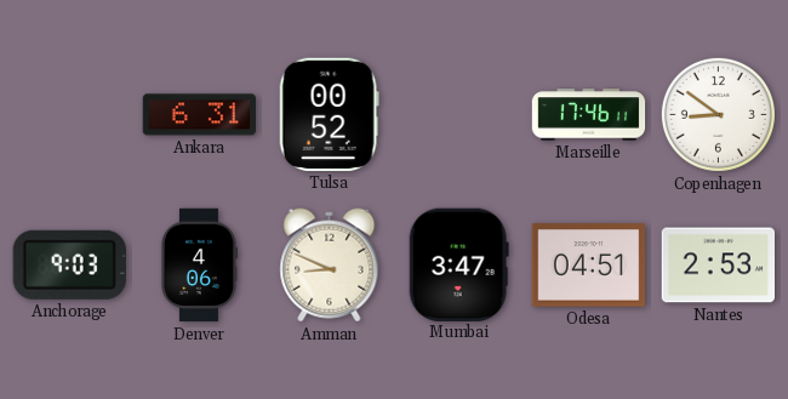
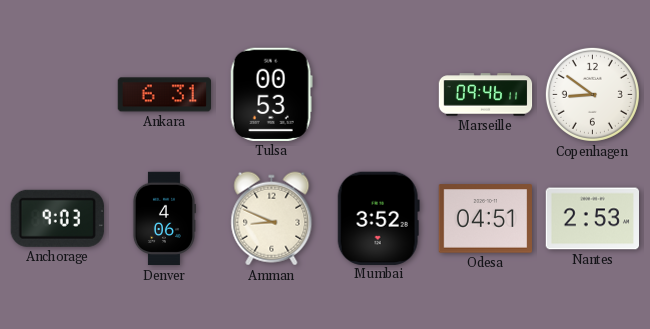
Tulsa: 00:52 -> 00:53 (271, 94)
Marseille: 17:46 -> 09:46 (486, 95)
Mumbai: 3:47 -> 3:52 (378, 218)
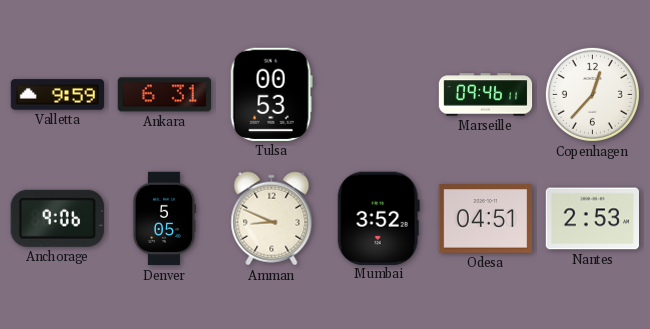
Valletta: none -> 9:59 (58, 95)
Copenhagen: 8:51 -> 12:37 (592, 94)
Anchorage: 9:03 -> 9:06 (57, 218)
Denver: 4:06 -> 5:05 (163, 219)
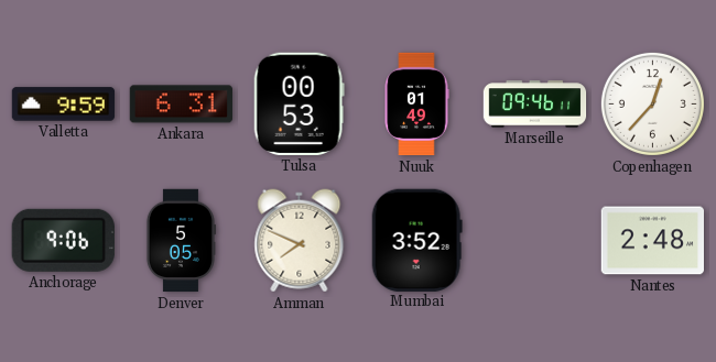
Nuuk: none -> 01:49 (416, 105)
Amman: 8:49 -> 7:49 (300, 241)
Odesa: 04:51 -> none (486, 219)
Nantes: 2:53 -> 2:48 (652, 241)
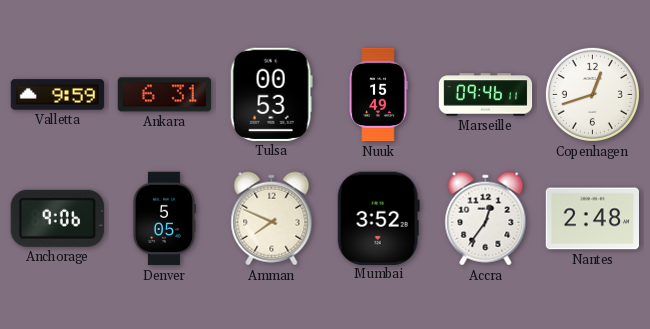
Nuuk: 01:49 -> 15:49 (378, 95)
Copenhagen: 12:37 -> 12:42 (592, 94)
Accra: none -> 12:36 (486, 219)
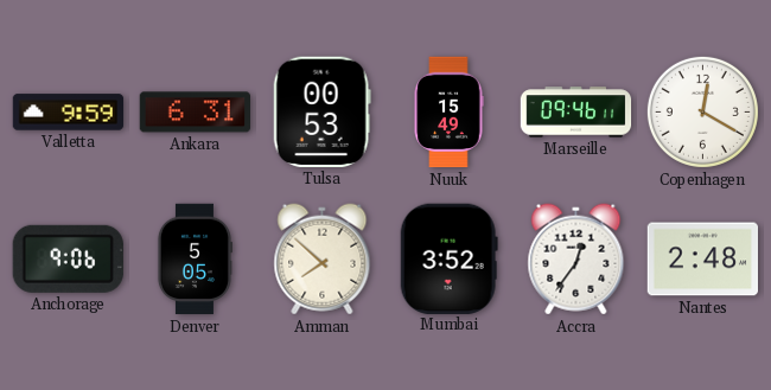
Copenhagen: 12:42 -> 12:20 (702, 111)
Amman: 7:49 -> 7:52 (323, 260)
